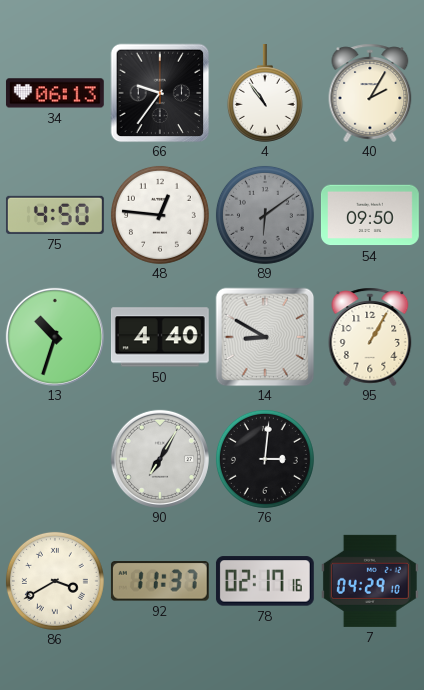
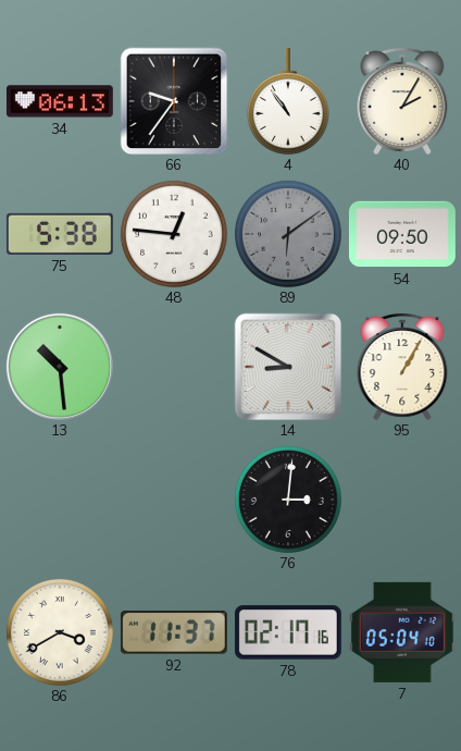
75: 4:50 -> 5:38 (60, 234)
13: 10:33 -> 10:29 (60, 367)
50: 4:40 -> none (160, 337)
90: 7:05 -> none (160, 459)
7: 04:29 -> 05:04 (402, 632)
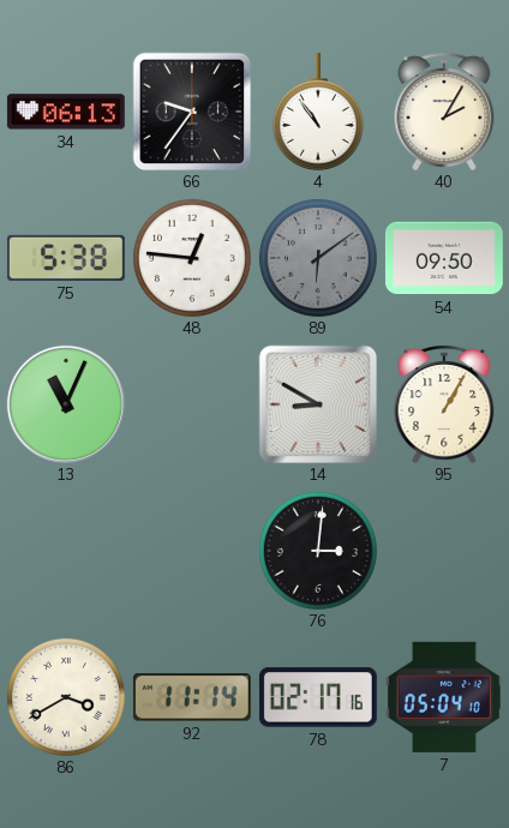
13: 10:29 -> 11:04 (66, 404)
92: 11:37 -> 11:14 (192, 697)
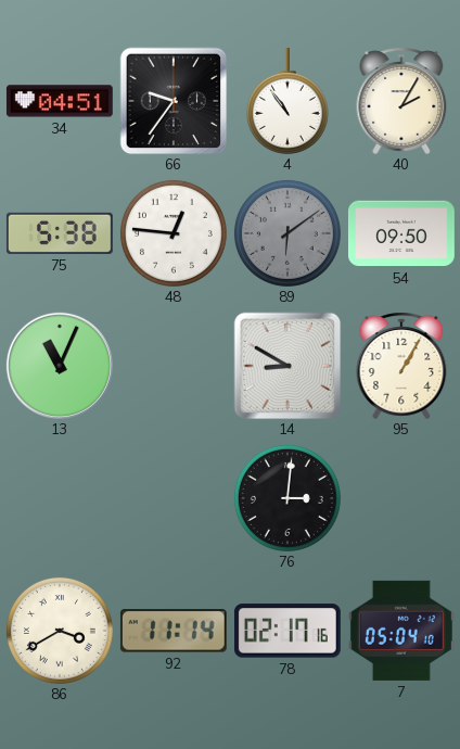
34: 06:13 -> 04:51 (60, 101)
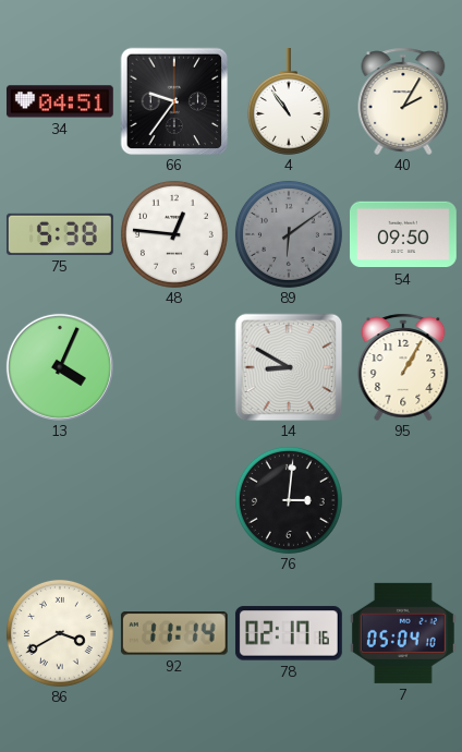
13: 11:04 -> 4:04 (60, 367)
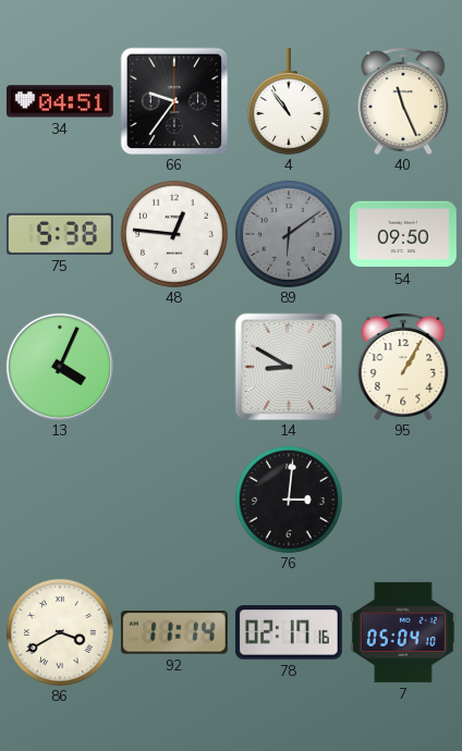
40: 2:05 -> 11:26 (403, 101)
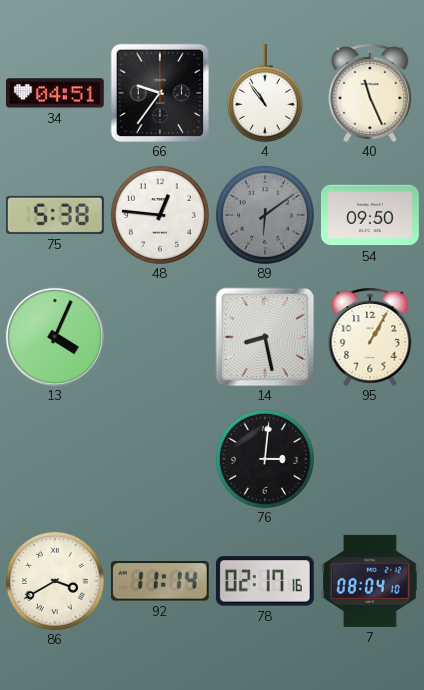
14: 8:50 -> 8:28 (265, 337)
7: 05:04 -> 08:04 (370, 581)
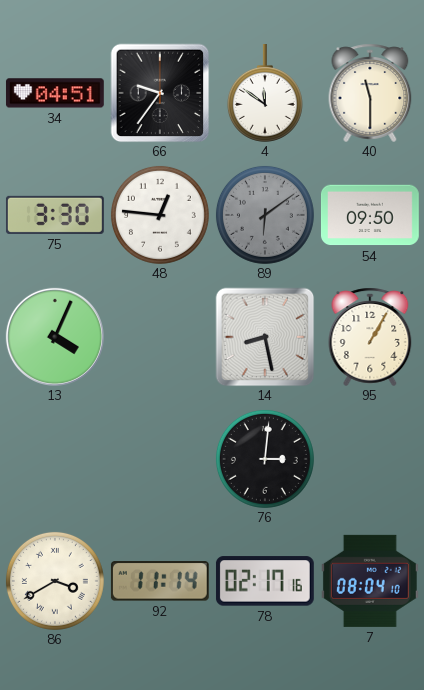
4: 10:54 -> 11:51 (265, 94)
40: 11:26 -> 11:30 (370, 93)
75: 5:38 -> 3:30 (55, 215)
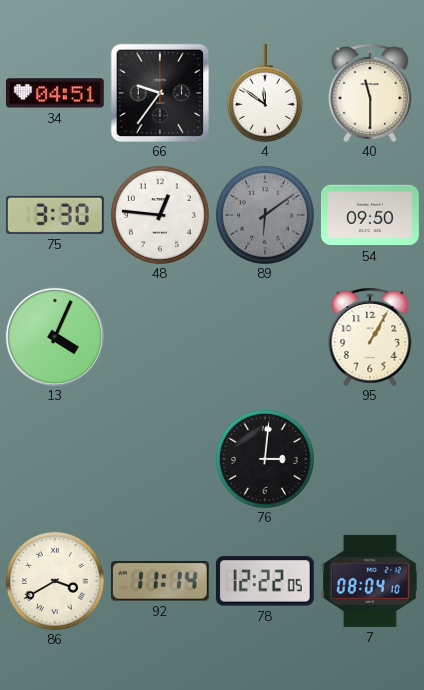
14: 8:28 -> none (265, 337)
78: 02:17 -> 12:22 (265, 581)
